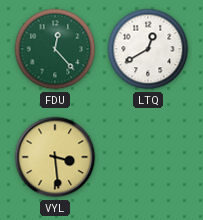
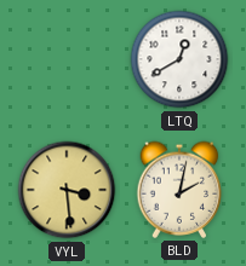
FDU: 12:23 -> none (55, 49)
BLD: none -> 2:02 (179, 190)
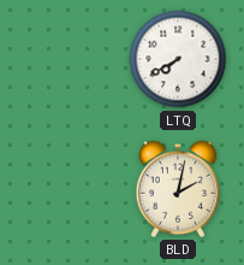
LTQ: 12:40 -> 7:40 (178, 59)
VYL: 3:29 -> none (67, 190)
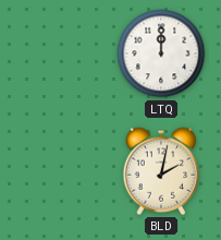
LTQ: 7:40 -> 12:00 (161, 53)
